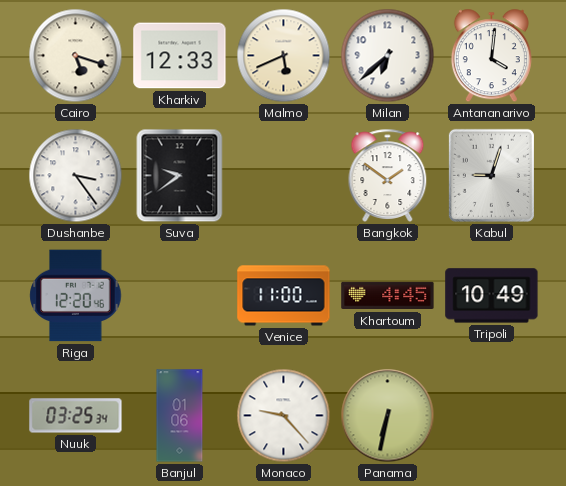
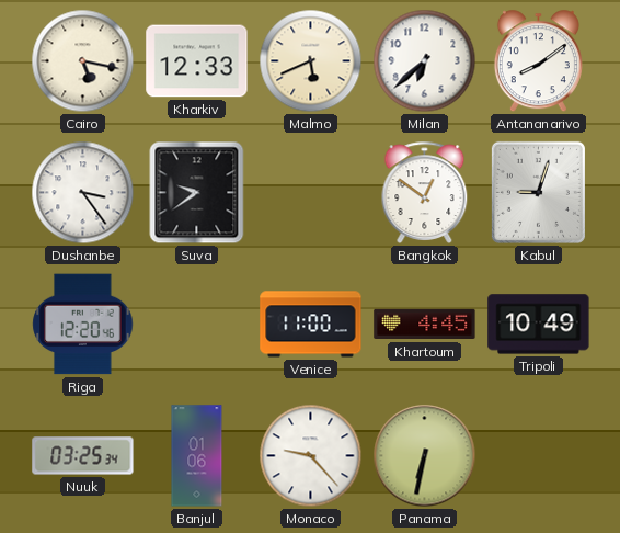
Cairo: 5:18 -> 5:17 (83, 61)
Antananarivo: 4:01 -> 8:09 (538, 61)
Bangkok: 1:51 -> 12:51 (425, 192)
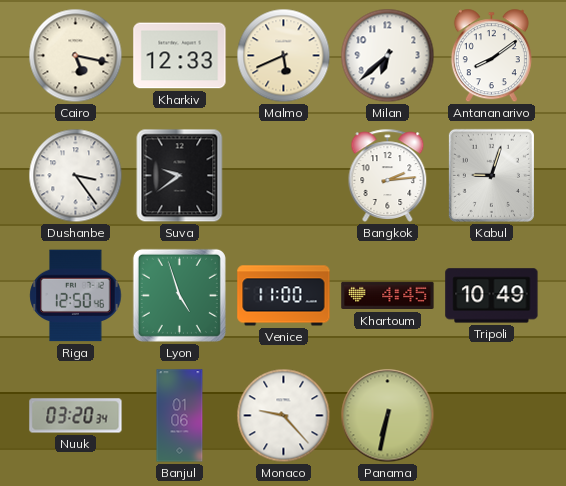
Bangkok: 12:51 -> 2:14 (388, 175)
Riga: 12:20 -> 12:50 (76, 296)
Lyon: none -> 4:57 (179, 295)
Nuuk: 03:25 -> 03:20 (76, 416)
